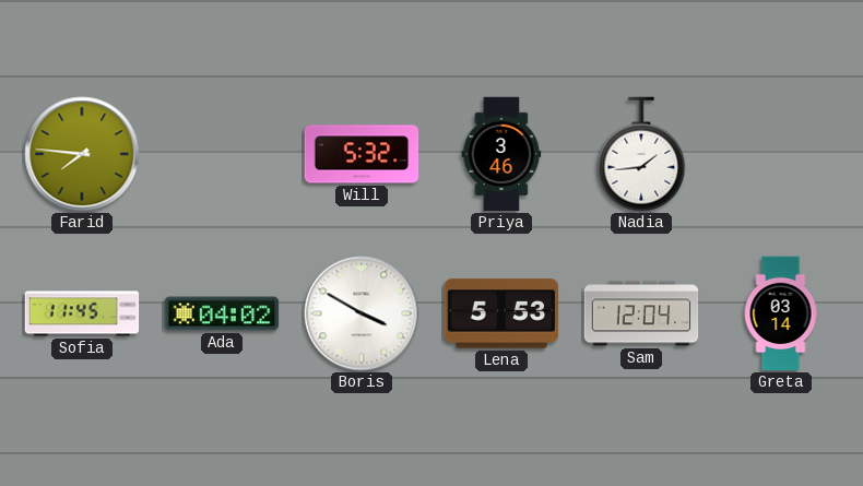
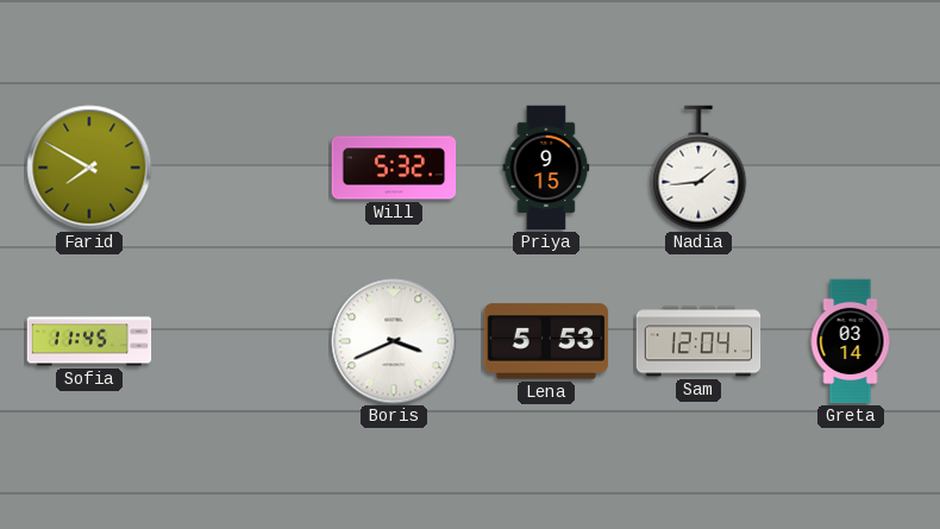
Farid: 7:46 -> 7:50 (89, 168)
Priya: 3:46 -> 9:15 (546, 168)
Ada: 04:02 -> none (222, 313)
Boris: 3:50 -> 3:41 (394, 341)
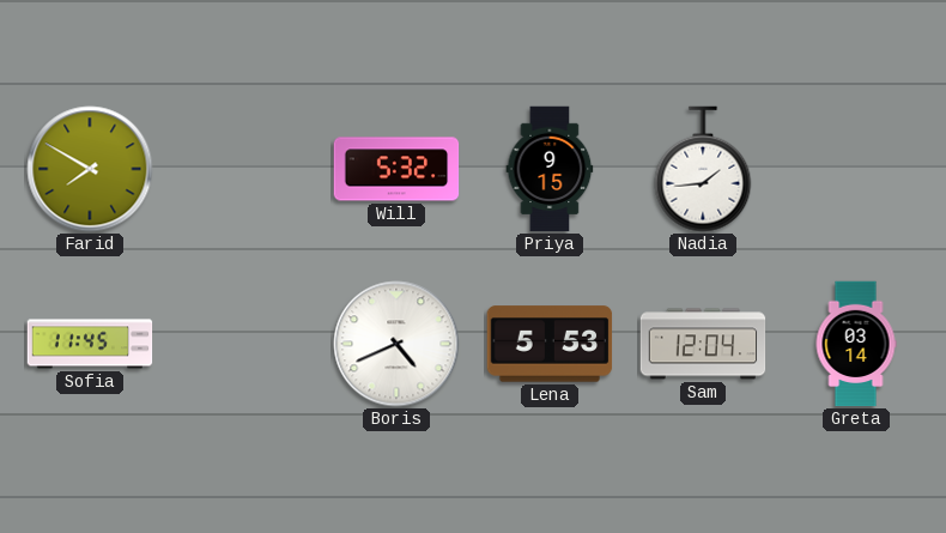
Boris: 3:41 -> 4:41 (396, 344)
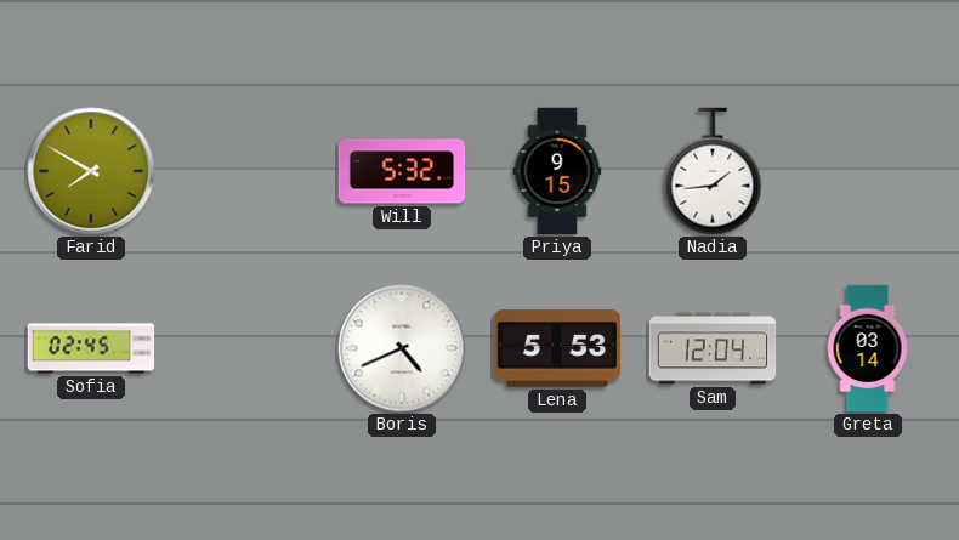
Sofia: 11:45 -> 02:45 (91, 348)
